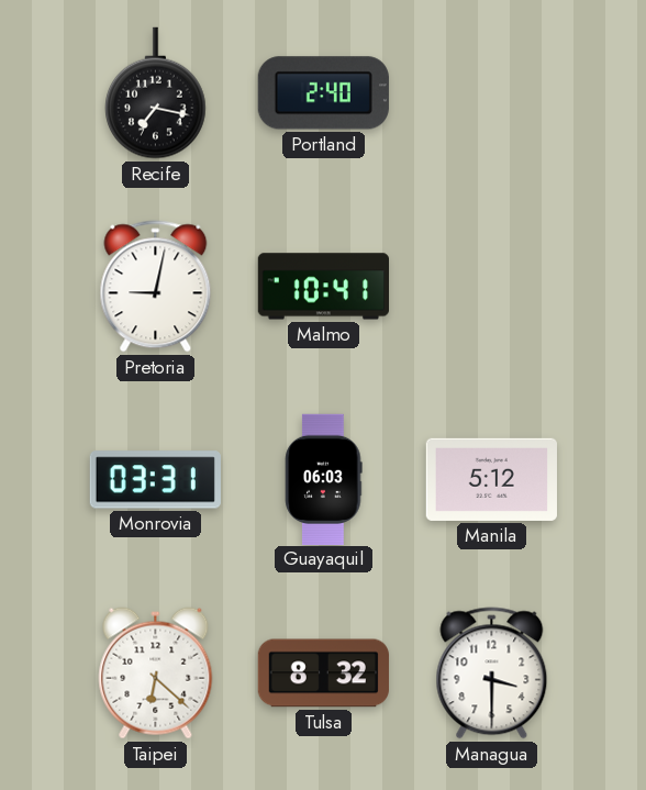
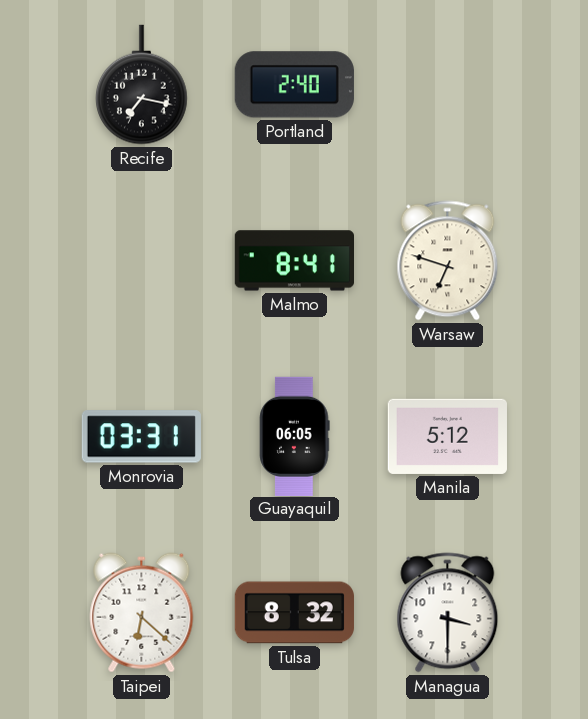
Pretoria: 9:02 -> none (156, 287)
Malmo: 10:41 -> 8:41 (294, 261)
Warsaw: none -> 6:48 (448, 261)
Guayaquil: 06:03 -> 06:05 (295, 436)
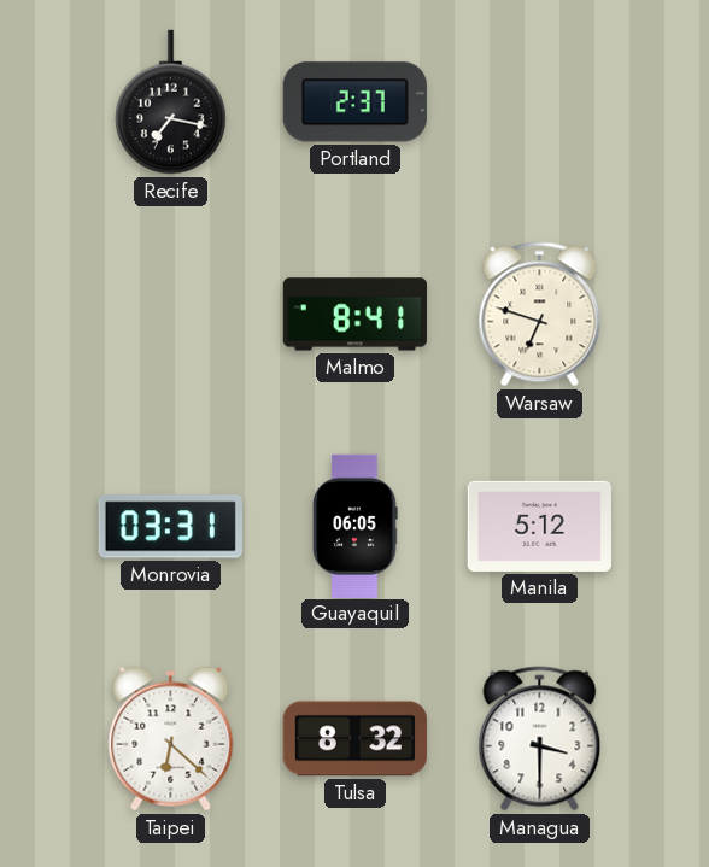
Portland: 2:40 -> 2:37 (354, 102)
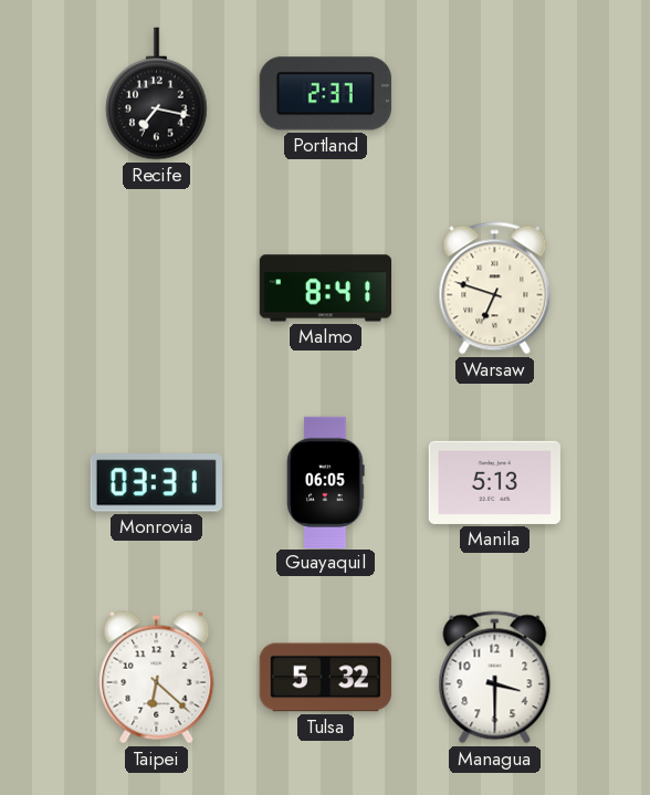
Manila: 5:12 -> 5:13 (494, 482)
Tulsa: 8:32 -> 5:32 (325, 678)
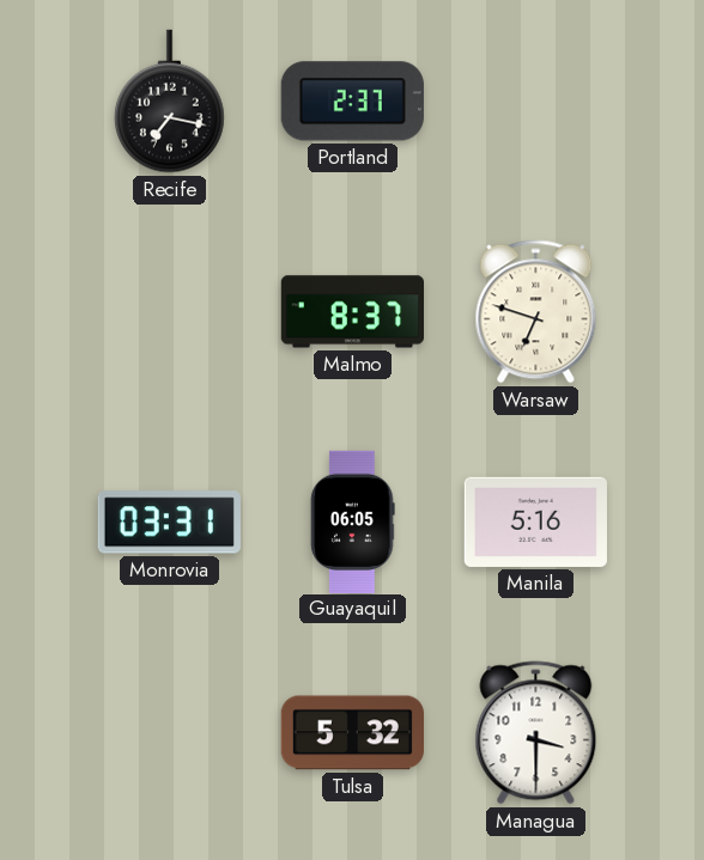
Malmo: 8:41 -> 8:37 (352, 312)
Manila: 5:13 -> 5:16 (535, 522)
Taipei: 6:22 -> none (157, 678)
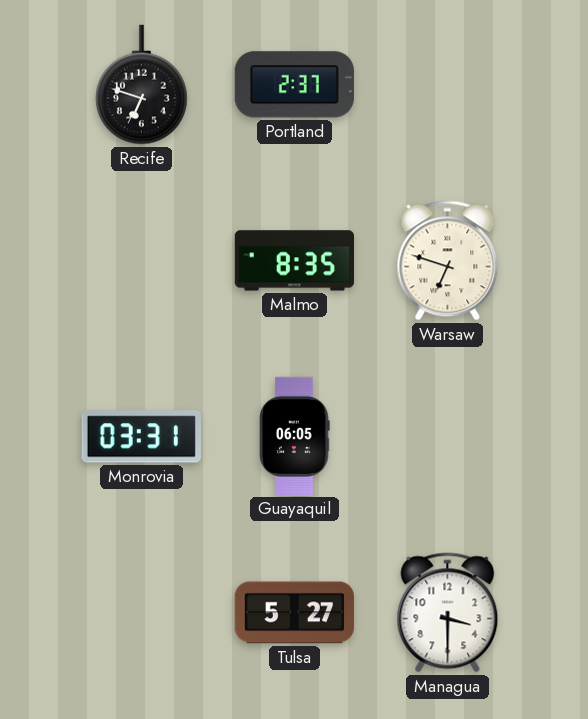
Recife: 7:17 -> 6:48 (142, 85)
Malmo: 8:37 -> 8:35 (294, 261)
Manila: 5:16 -> none (535, 522)
Tulsa: 5:32 -> 5:27 (294, 613)
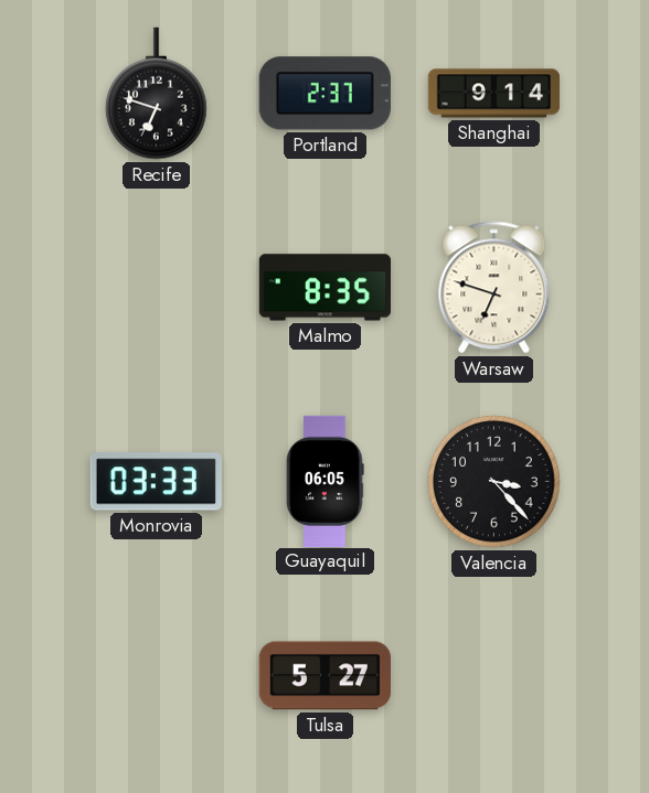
Shanghai: none -> 9:14 (494, 94)
Monrovia: 03:31 -> 03:33 (156, 482)
Valencia: none -> 3:23 (494, 482)
Managua: 3:30 -> none (448, 613)
